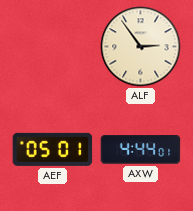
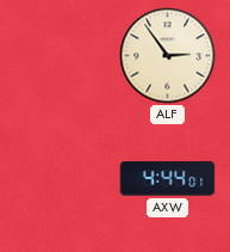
AEF: 05:01 -> none (53, 149)
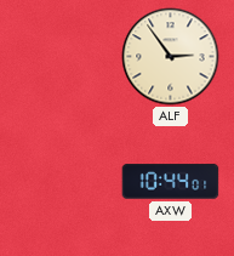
AXW: 4:44 -> 10:44 (171, 182)
